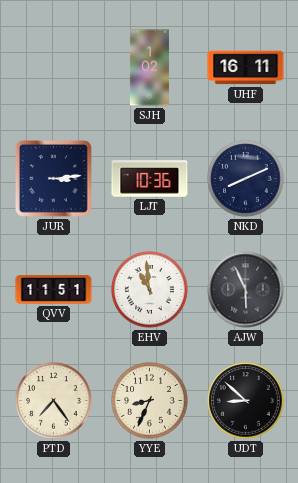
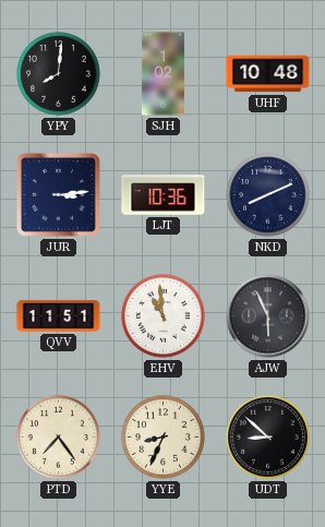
YPY: none -> 8:01 (59, 74)
UHF: 16:11 -> 10:48 (268, 74)
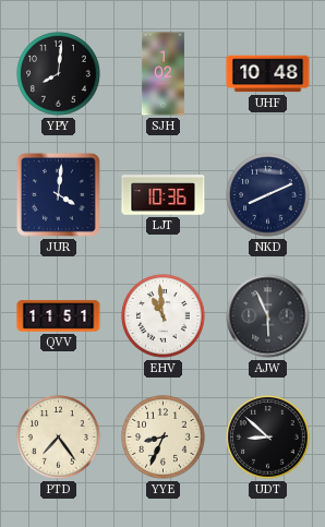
JUR: 3:14 -> 4:01 (58, 194)
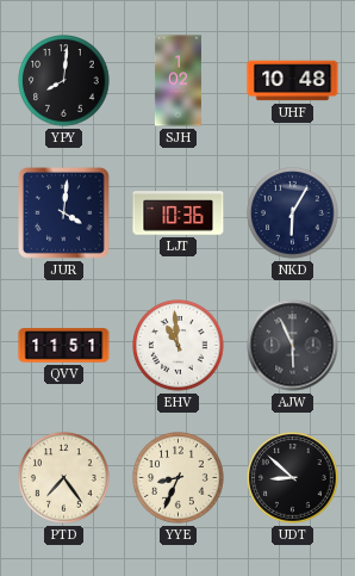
NKD: 8:11 -> 6:05 (293, 213)
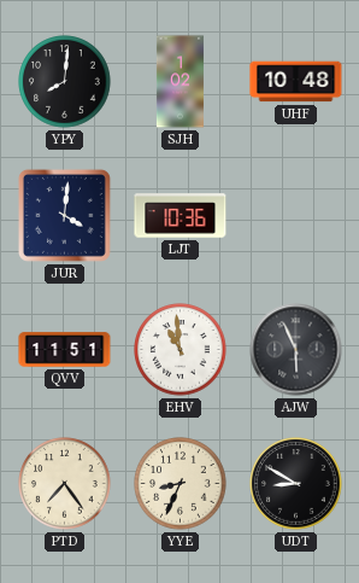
NKD: 6:05 -> none (293, 213)
UDT: 8:52 -> 8:50 (296, 484)
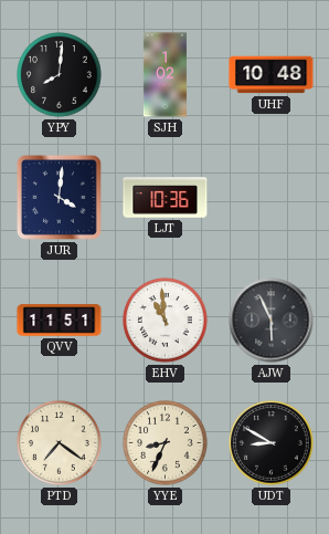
PTD: 7:24 -> 7:21 (60, 443)
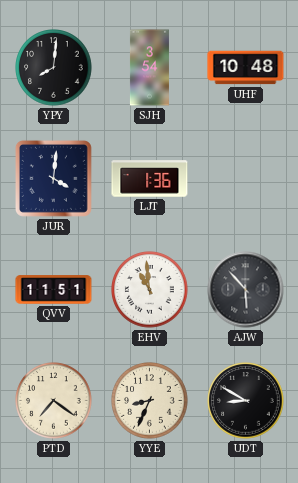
SJH: 1:02 -> 3:54 (149, 68)
LJT: 10:36 -> 1:36 (150, 179)
AJW: 5:56 -> 5:53 (246, 290)
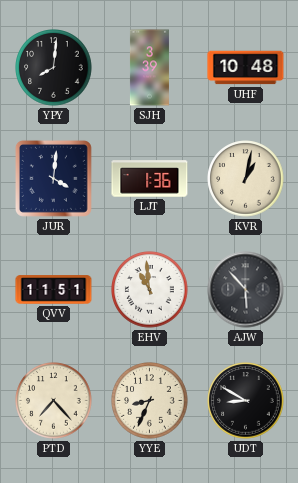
SJH: 3:54 -> 3:39 (149, 68)
KVR: none -> 1:02 (246, 179)
PTD: 7:21 -> 7:23 (54, 401)
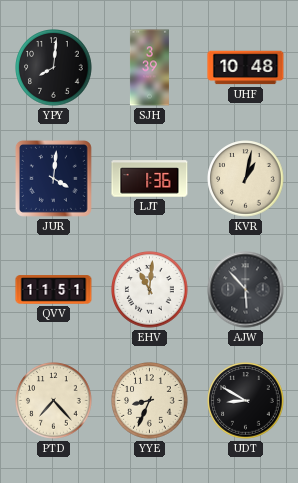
EHV: 10:59 -> 11:01 (150, 290)
